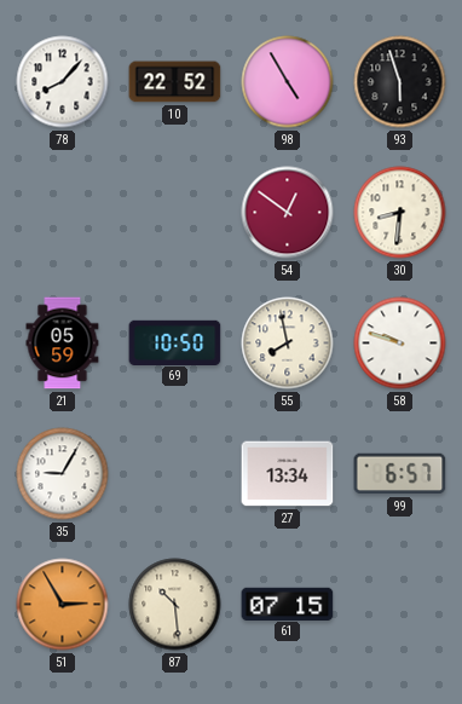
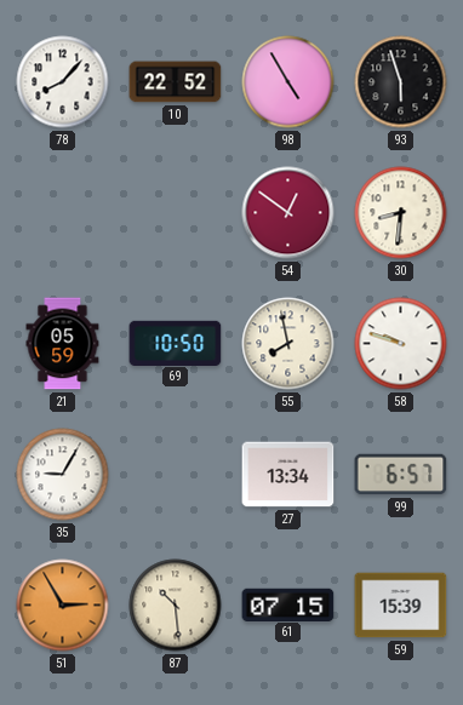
59: none -> 15:39 (401, 606)
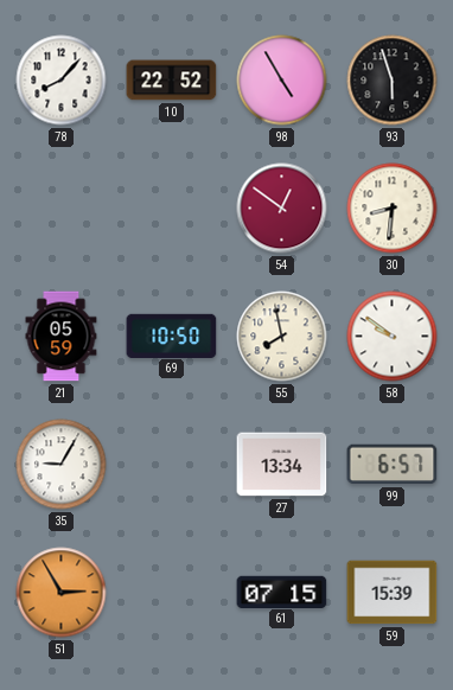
58: 9:48 -> 9:51 (393, 337)
87: 10:29 -> none (176, 606)
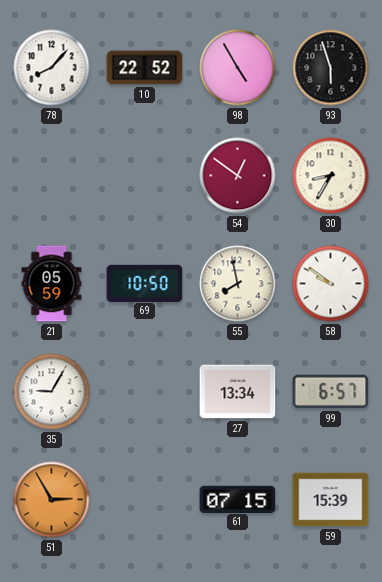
30: 8:31 -> 8:35 (331, 176)
